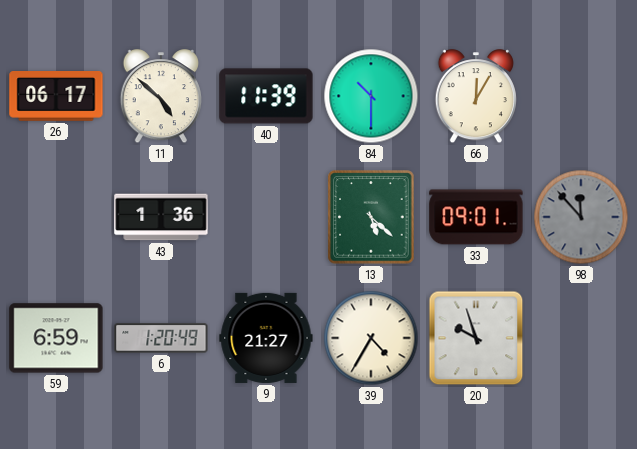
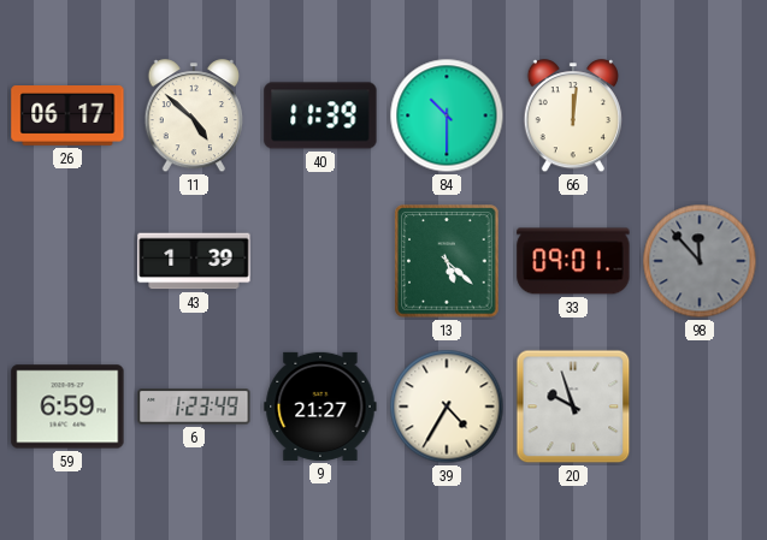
66: 12:05 -> 12:01 (573, 117)
43: 1:36 -> 1:39 (194, 261)
6: 1:20 -> 1:23 (194, 407)
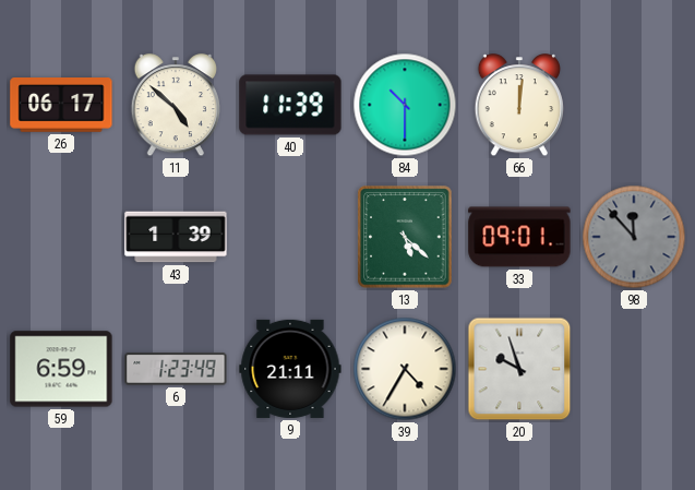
9: 21:27 -> 21:11 (290, 369)
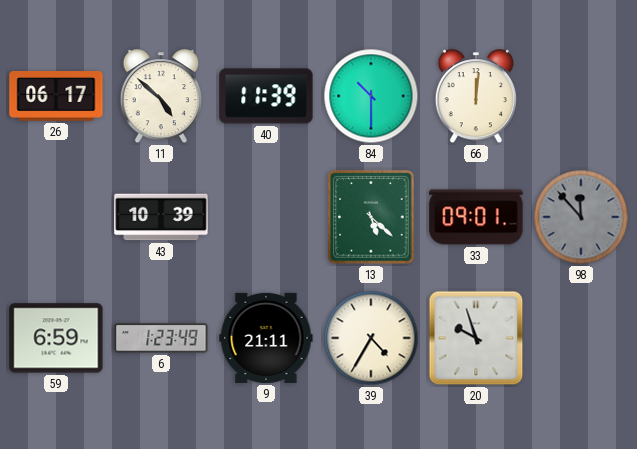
43: 1:39 -> 10:39 (161, 217)
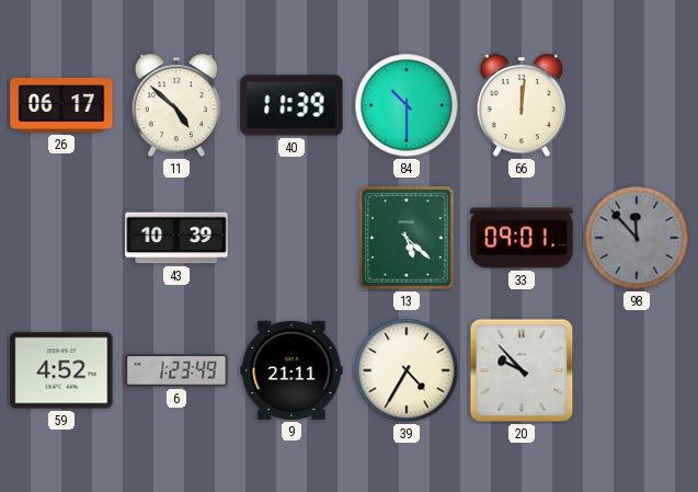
59: 6:59 -> 4:52 (61, 370)
20: 9:57 -> 9:53 (522, 370)
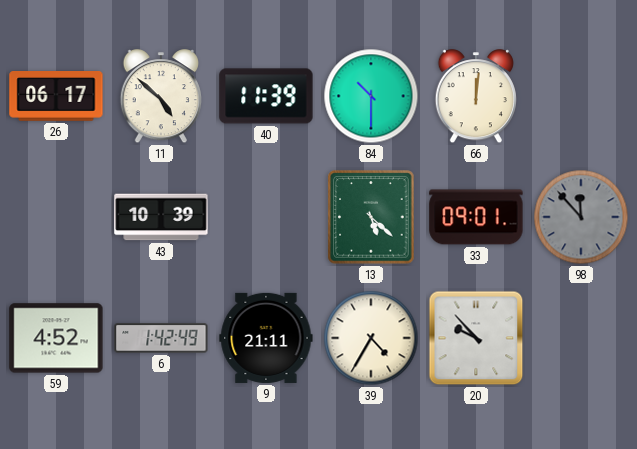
6: 1:23 -> 1:42 (161, 338)
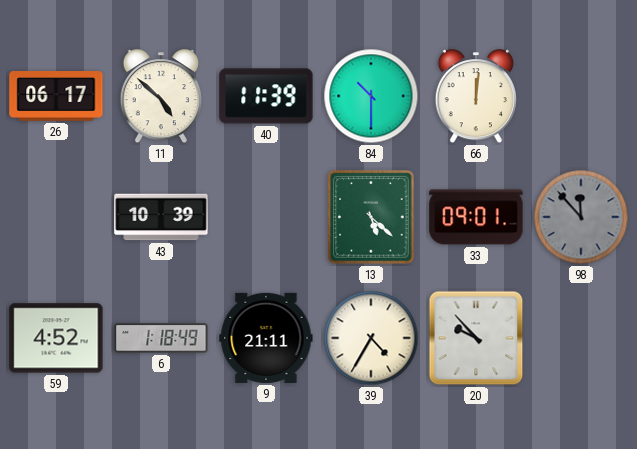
6: 1:42 -> 1:18 (161, 338)
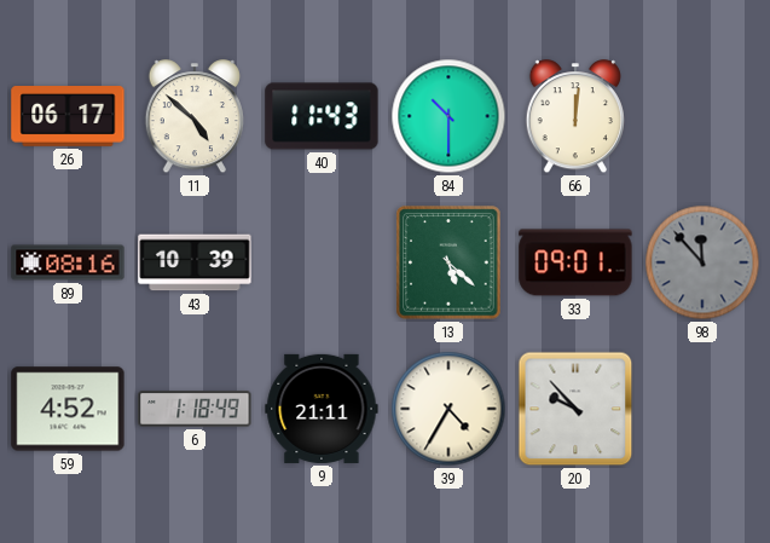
40: 11:39 -> 11:43 (322, 116)
89: none -> 08:16 (68, 262)
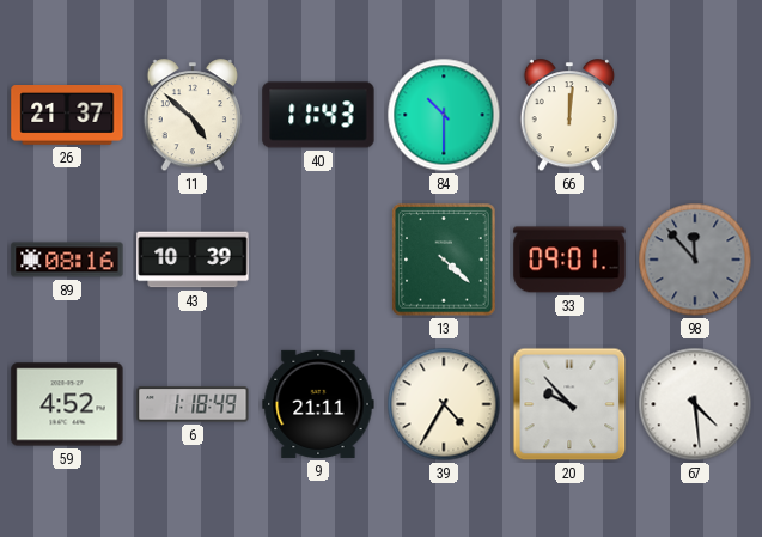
26: 06:17 -> 21:37 (67, 116)
13: 5:22 -> 4:22 (444, 260)
67: none -> 4:29 (695, 404)
